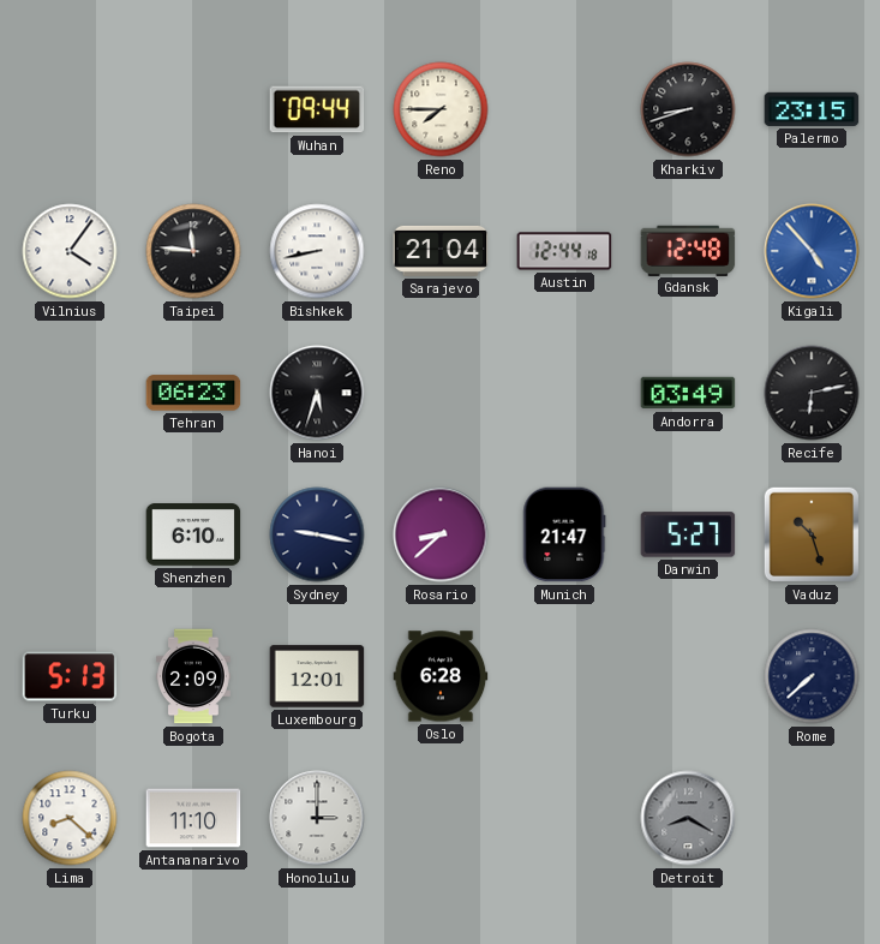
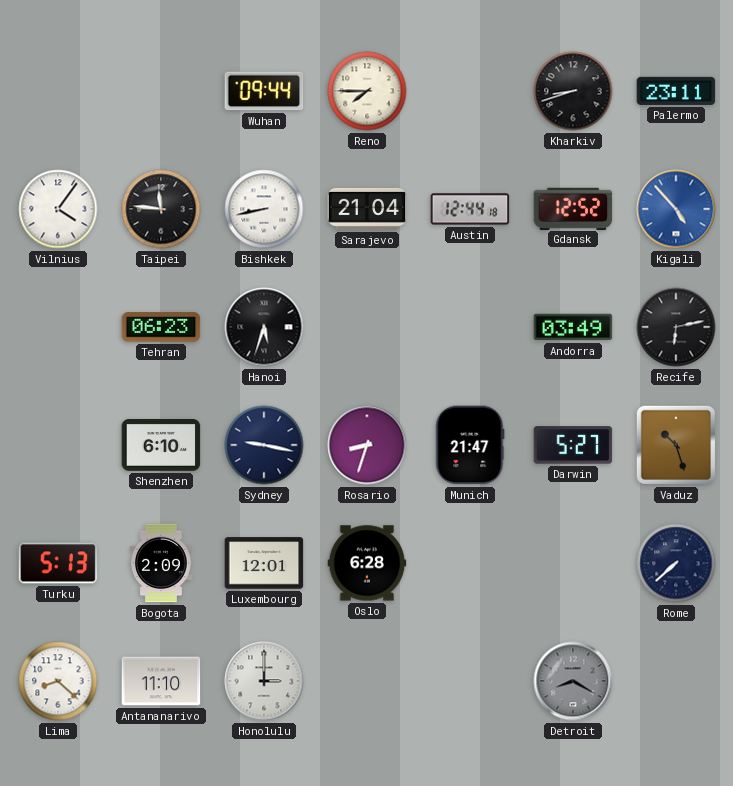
Palermo: 23:15 -> 23:11 (676, 91)
Gdansk: 12:48 -> 12:52 (573, 208)
Rosario: 8:38 -> 8:33 (367, 445)
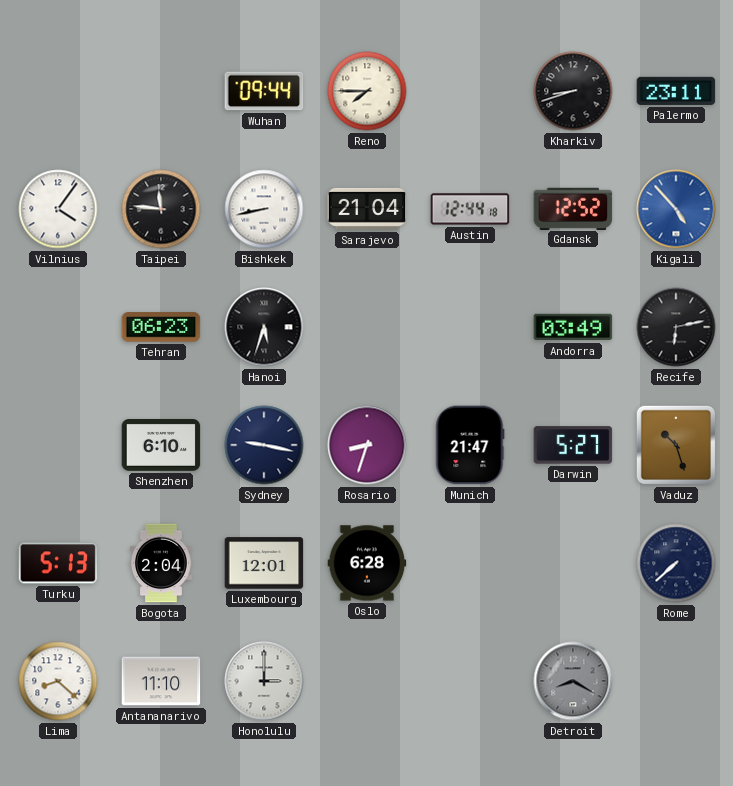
Bogota: 2:09 -> 2:04 (162, 563)
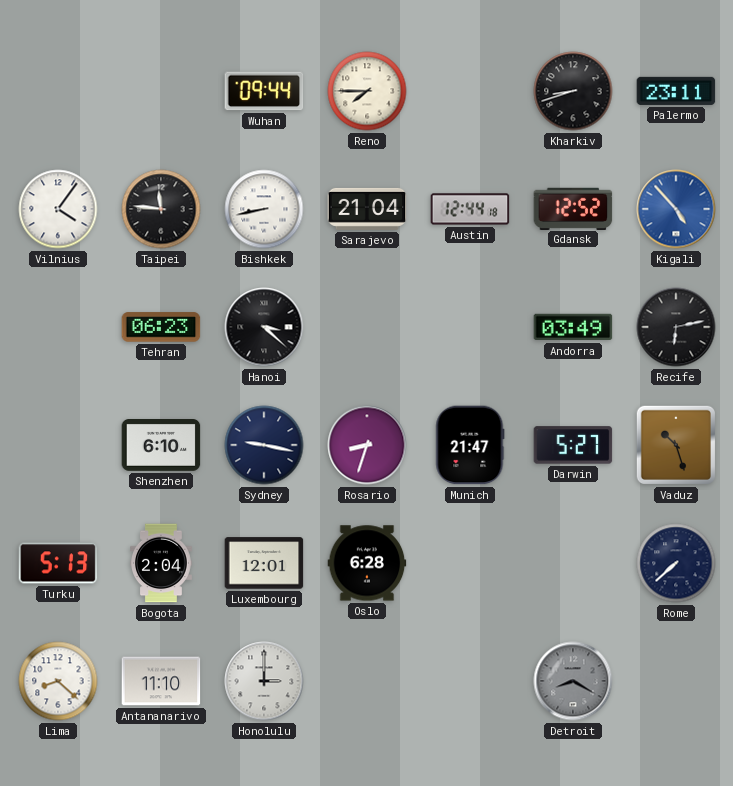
Hanoi: 5:33 -> 3:22 (264, 327)
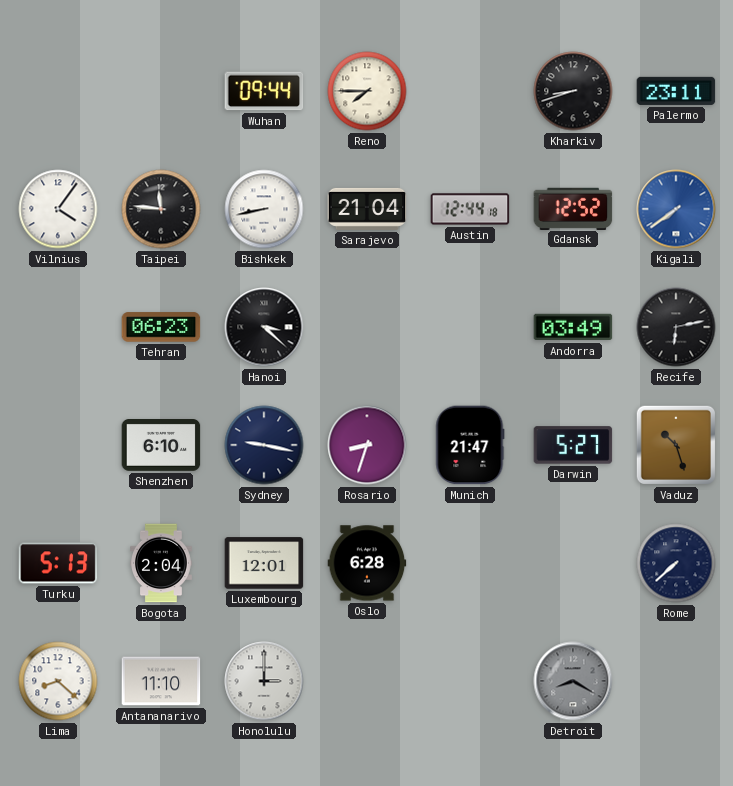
Kigali: 4:53 -> 7:39 (676, 209)
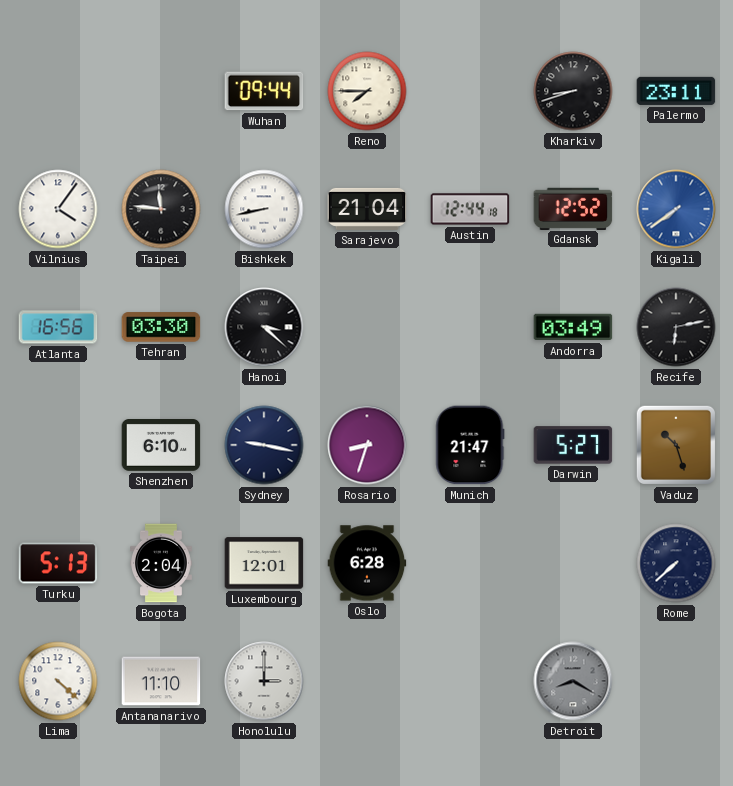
Atlanta: none -> 16:56 (58, 327)
Tehran: 06:23 -> 03:30 (161, 327)
Lima: 8:22 -> 4:22 (58, 681)
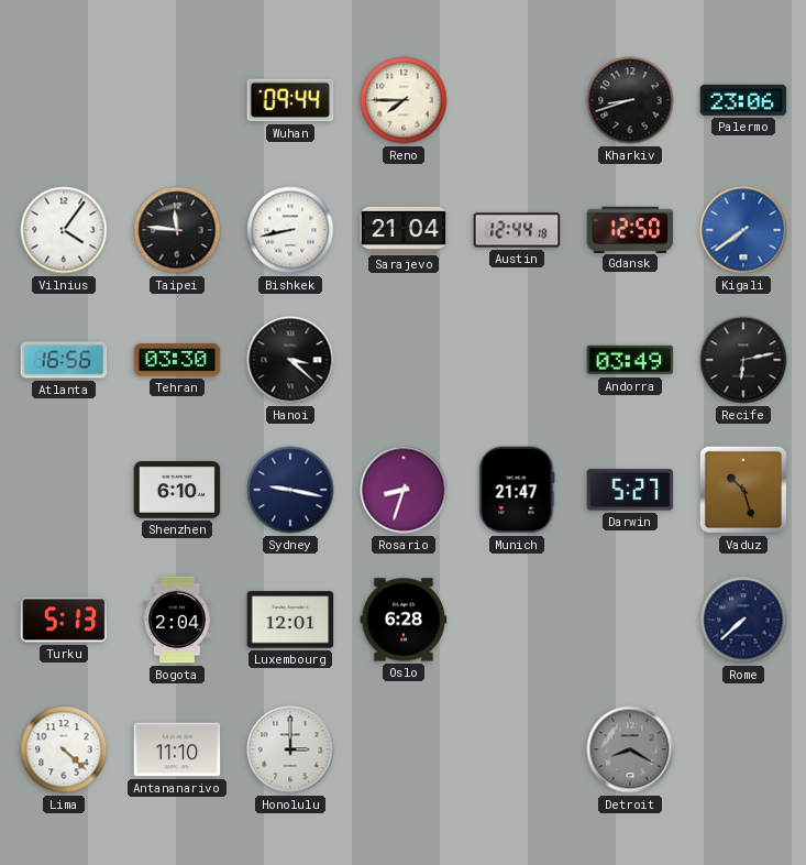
Palermo: 23:11 -> 23:06 (743, 100)
Gdansk: 12:52 -> 12:50 (630, 229)
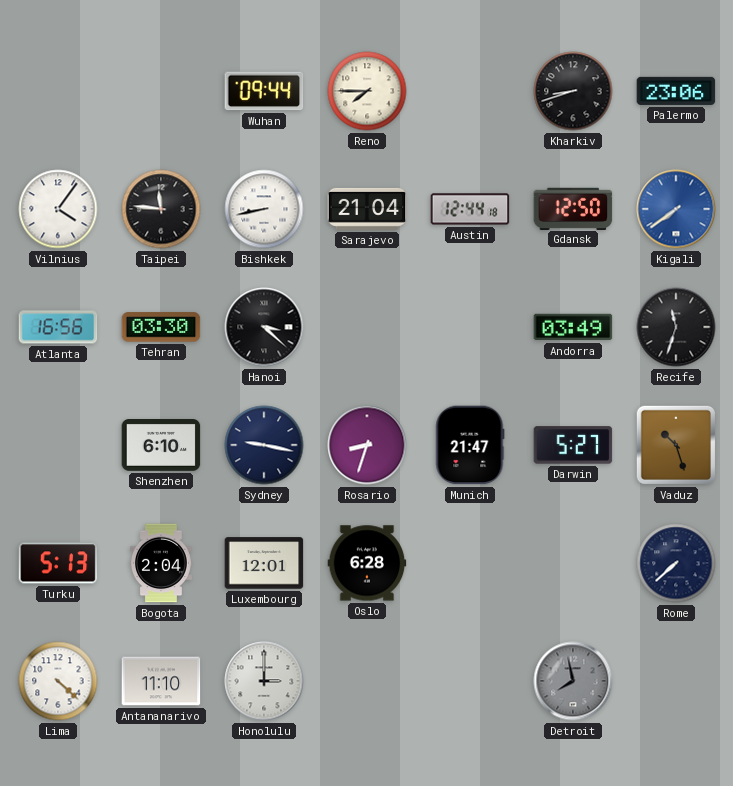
Recife: 6:13 -> 11:33 (676, 327)
Detroit: 8:20 -> 7:58 (573, 681)
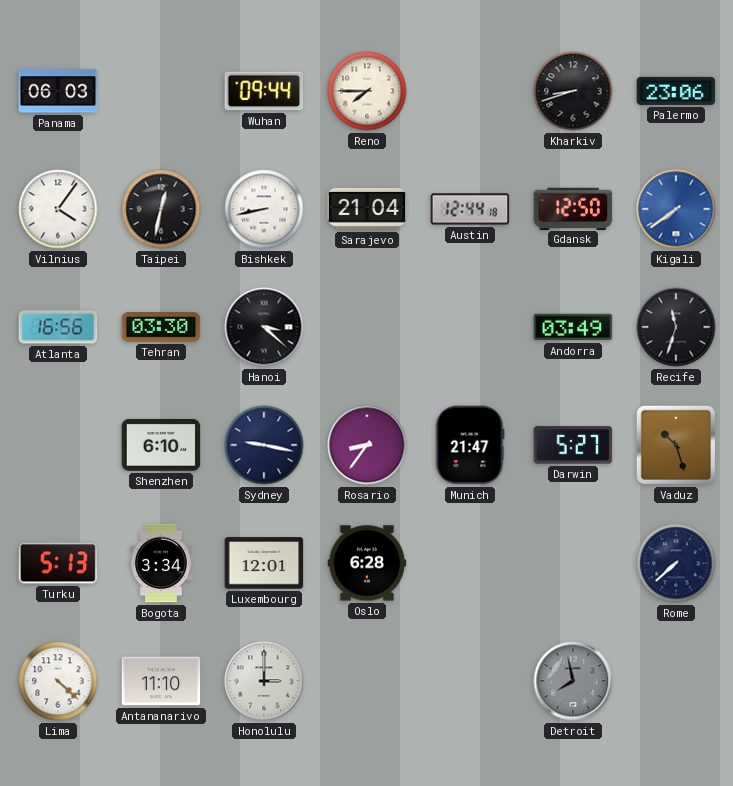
Panama: none -> 06:03 (58, 91)
Taipei: 11:46 -> 12:32 (161, 209)
Rosario: 8:33 -> 8:36 (367, 445)
Bogota: 2:04 -> 3:34 (162, 563)
